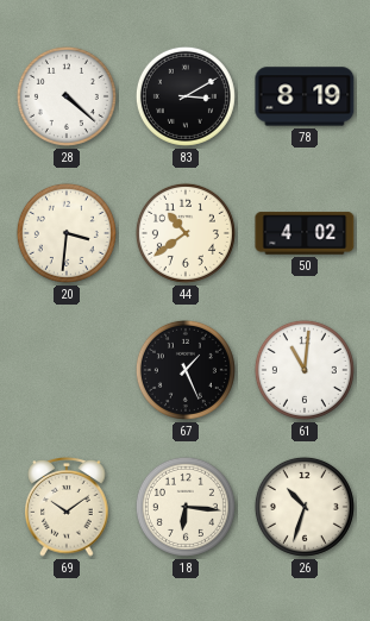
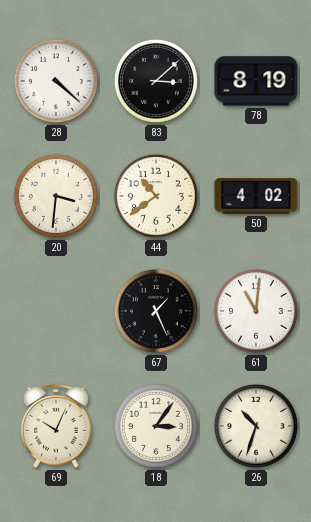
83: 3:10 -> 3:08 (156, 81)
69: 10:09 -> 10:04 (56, 426)
18: 6:16 -> 3:06 (156, 426)
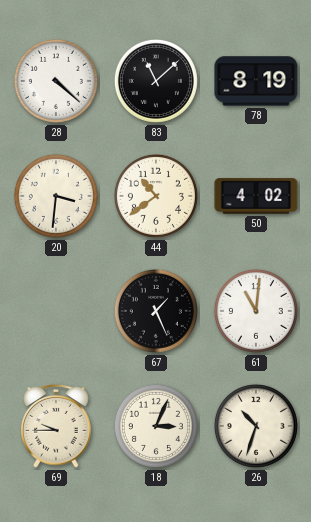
83: 3:08 -> 11:08 (156, 81)
69: 10:04 -> 9:45 (56, 426)
18: 3:06 -> 3:04 (156, 426)
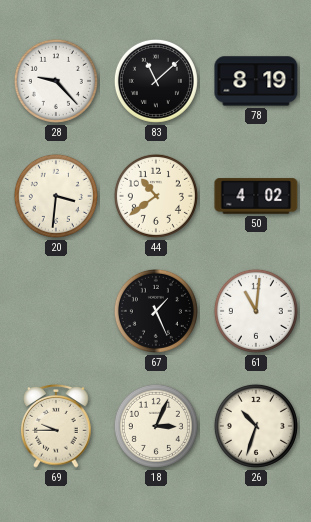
28: 4:22 -> 9:23 (56, 81)
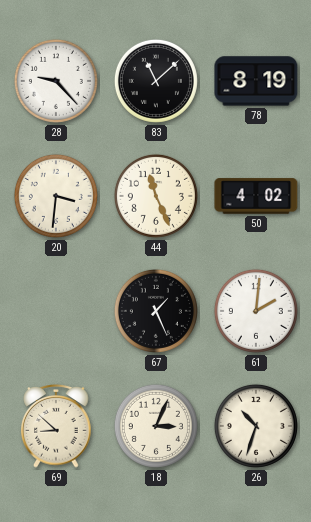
44: 10:39 -> 11:26 (156, 196)
61: 11:01 -> 2:01 (256, 311)
69: 9:45 -> 8:52 (56, 426)
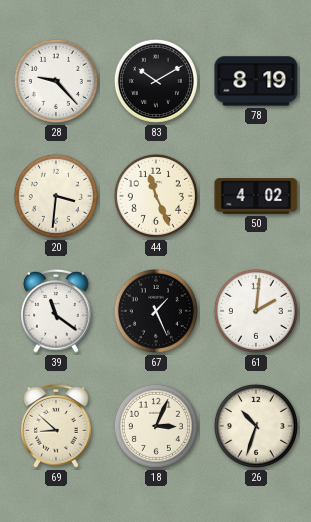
83: 11:08 -> 10:10 (156, 81)
39: none -> 11:21 (56, 311)
